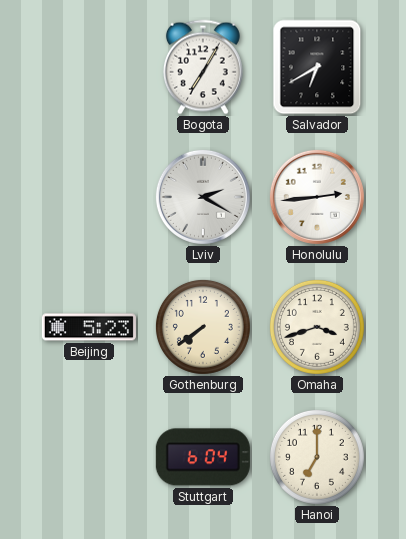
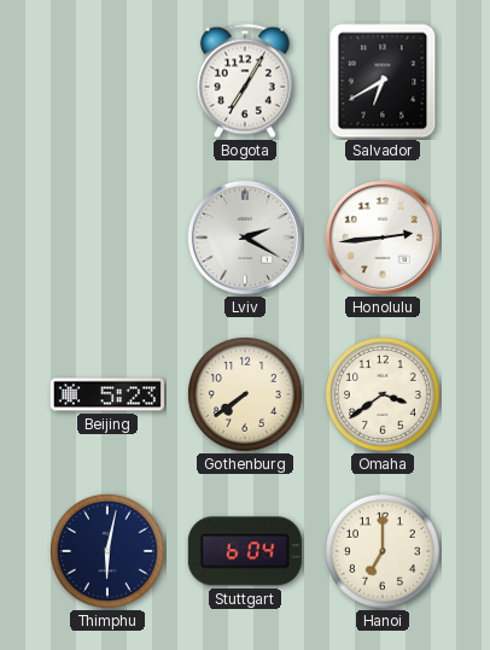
Omaha: 3:42 -> 3:39 (383, 394)
Thimphu: none -> 6:02 (107, 551)
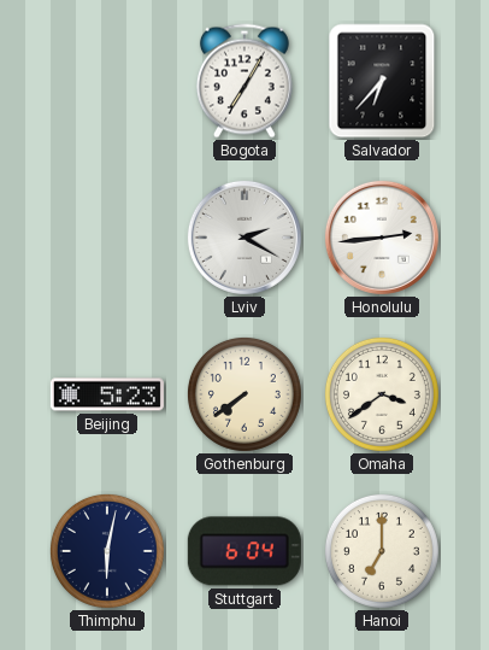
Salvador: 6:40 -> 6:37 (382, 81)
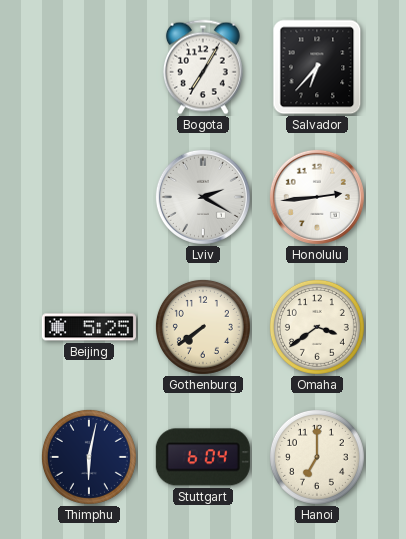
Beijing: 5:23 -> 5:25 (89, 327)
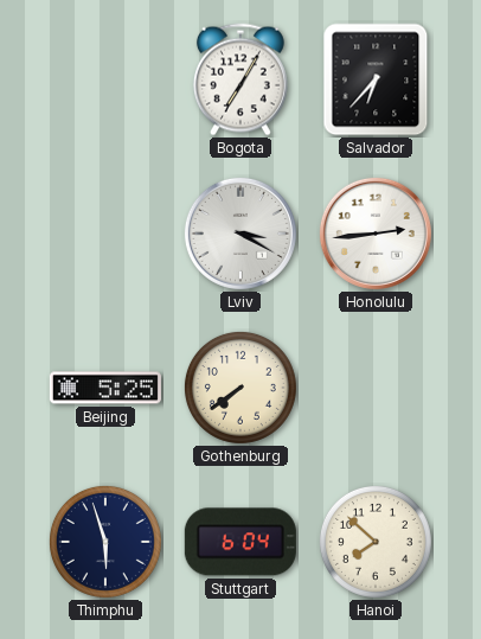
Lviv: 2:20 -> 3:20 (240, 234)
Omaha: 3:39 -> none (317, 327)
Thimphu: 6:02 -> 5:57 (105, 542)
Hanoi: 7:00 -> 7:52 (376, 542)
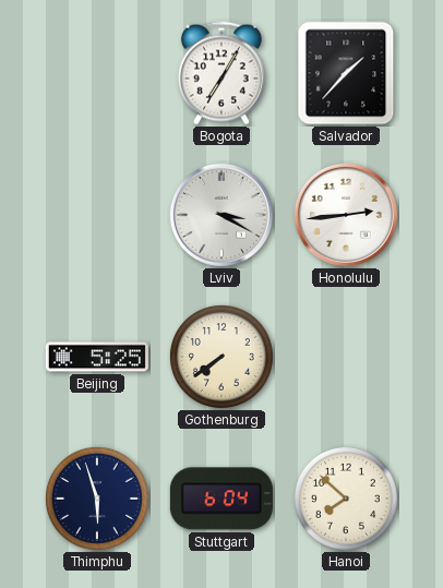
Salvador: 6:37 -> 1:37 (346, 73)
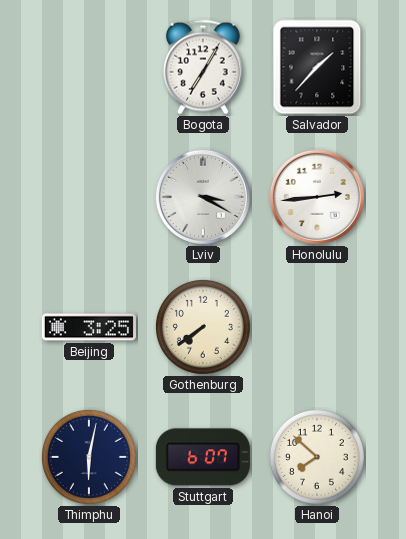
Beijing: 5:25 -> 3:25 (89, 327)
Thimphu: 5:57 -> 6:02 (89, 457)
Stuttgart: 6:04 -> 6:07 (203, 457)
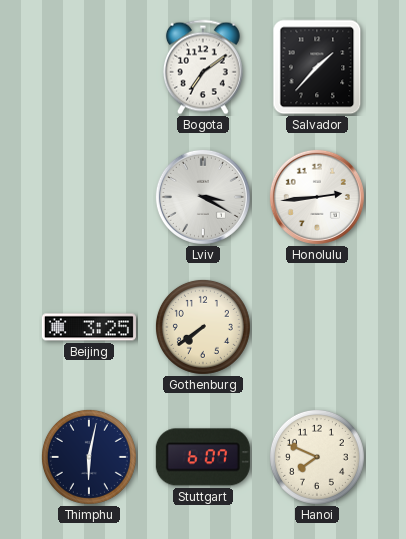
Bogota: 7:05 -> 7:09 (203, 67)
Hanoi: 7:52 -> 7:49 (317, 457)
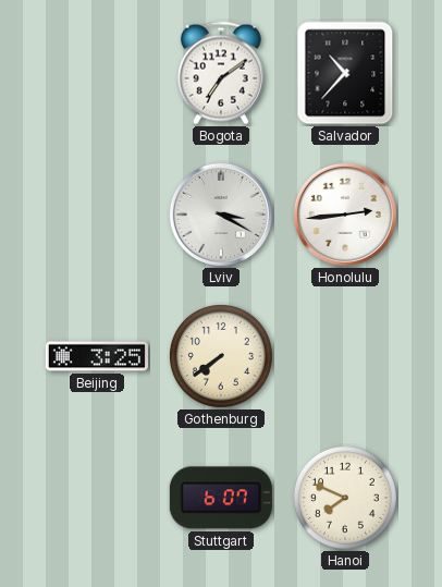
Salvador: 1:37 -> 10:37 (345, 73)
Thimphu: 6:02 -> none (89, 457)
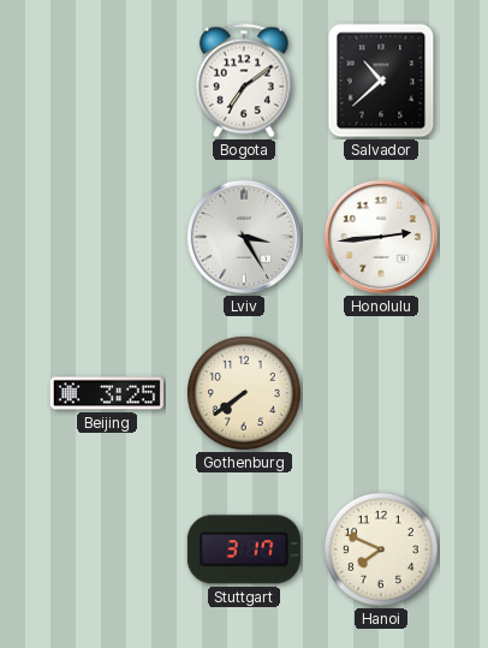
Salvador: 10:37 -> 10:38 (381, 81)
Lviv: 3:20 -> 3:25 (244, 237)
Stuttgart: 6:07 -> 3:17 (244, 549)
